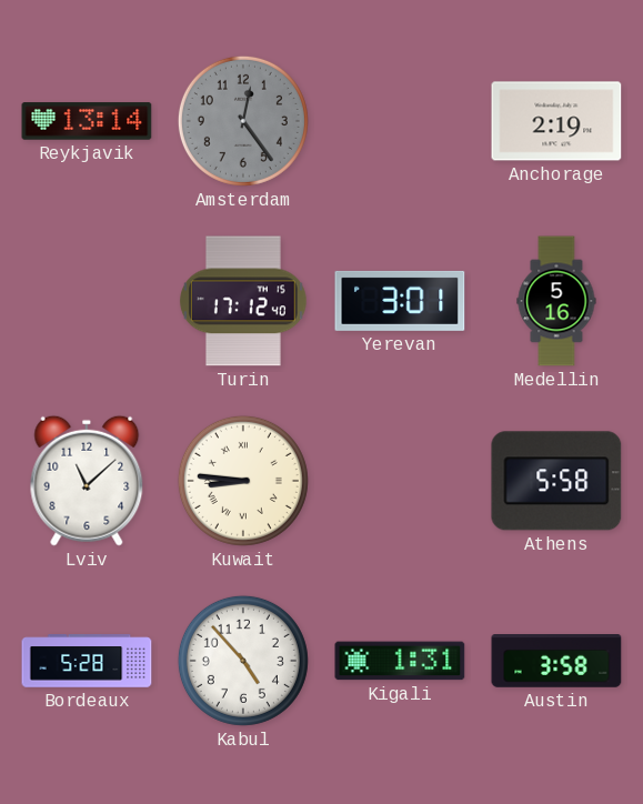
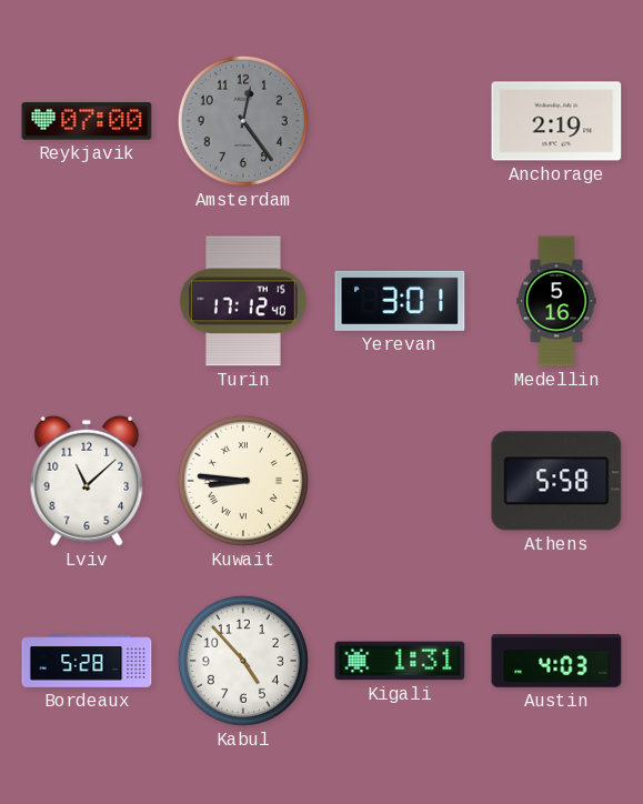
Reykjavik: 13:14 -> 07:00 (87, 121)
Austin: 3:58 -> 4:03 (556, 662)
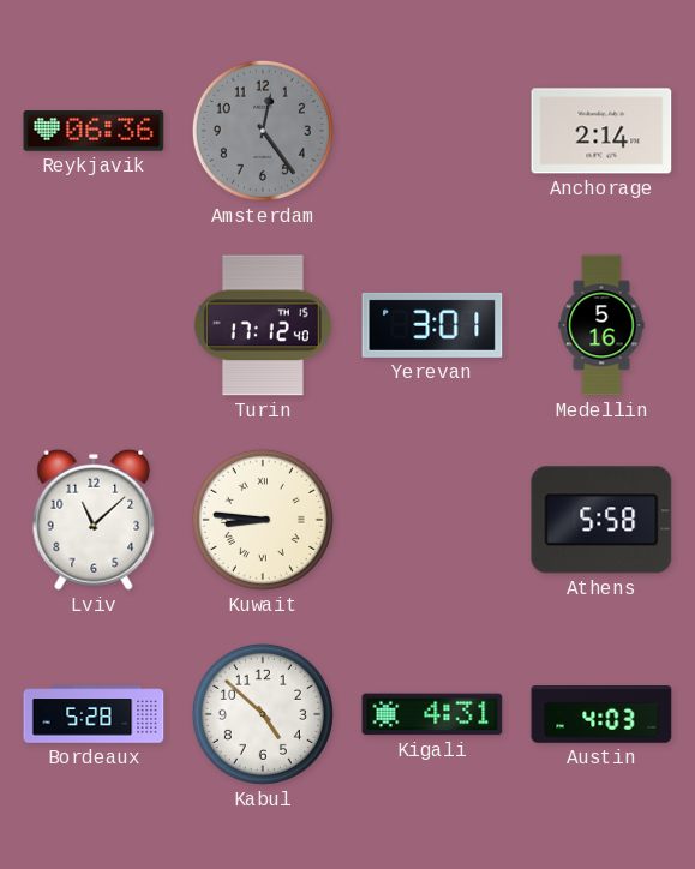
Reykjavik: 07:00 -> 06:36 (94, 131)
Anchorage: 2:19 -> 2:14 (601, 131)
Kabul: 4:53 -> 4:52 (263, 714)
Kigali: 1:31 -> 4:31 (432, 714)
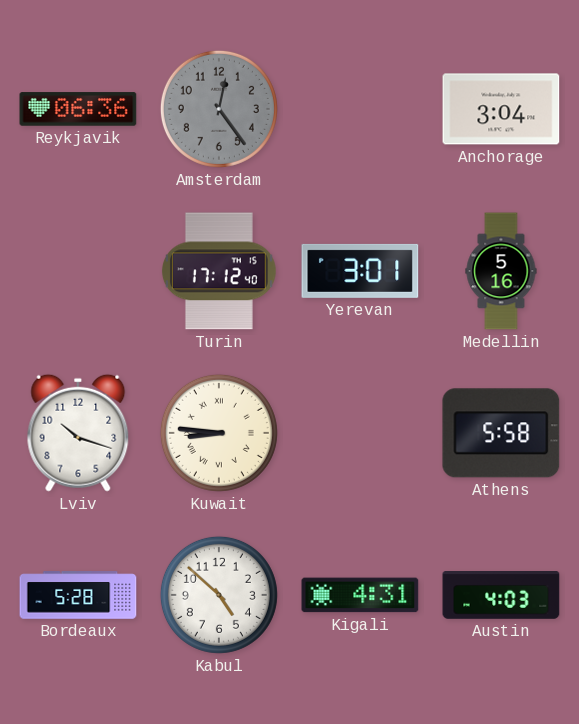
Anchorage: 2:14 -> 3:04 (501, 109)
Lviv: 11:08 -> 10:18 (78, 433)
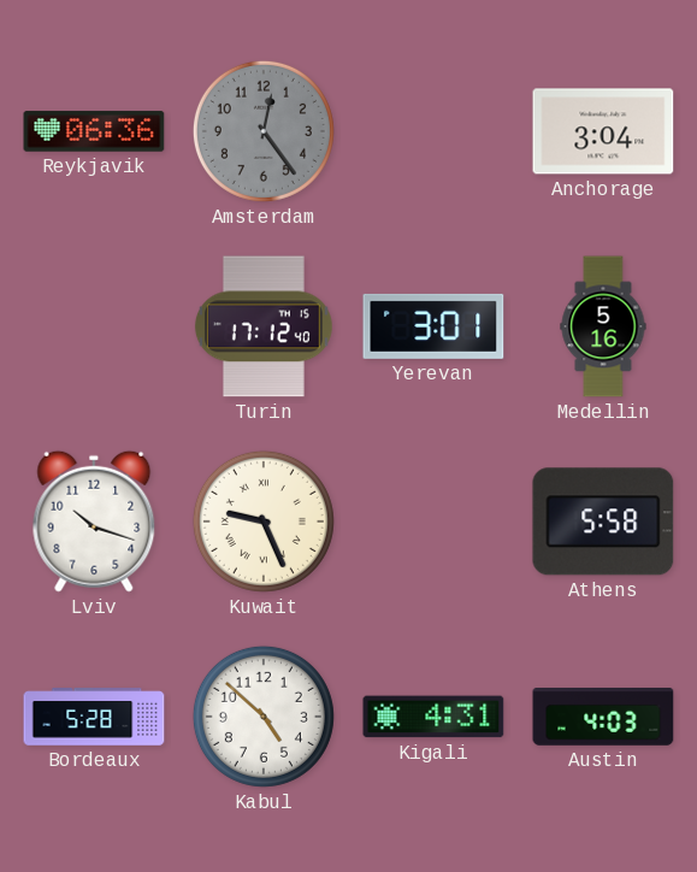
Kuwait: 8:46 -> 9:26 (264, 522)
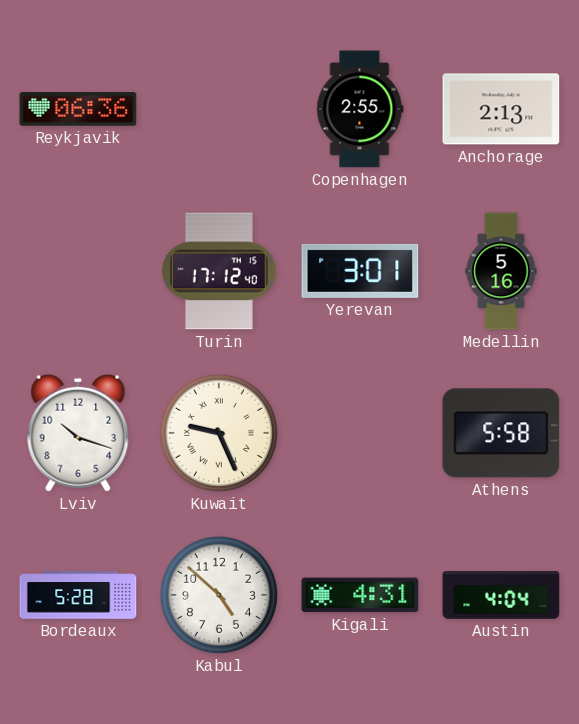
Amsterdam: 12:24 -> none (264, 131)
Copenhagen: none -> 2:55 (360, 109)
Anchorage: 3:04 -> 2:13 (501, 109)
Austin: 4:03 -> 4:04 (501, 596)
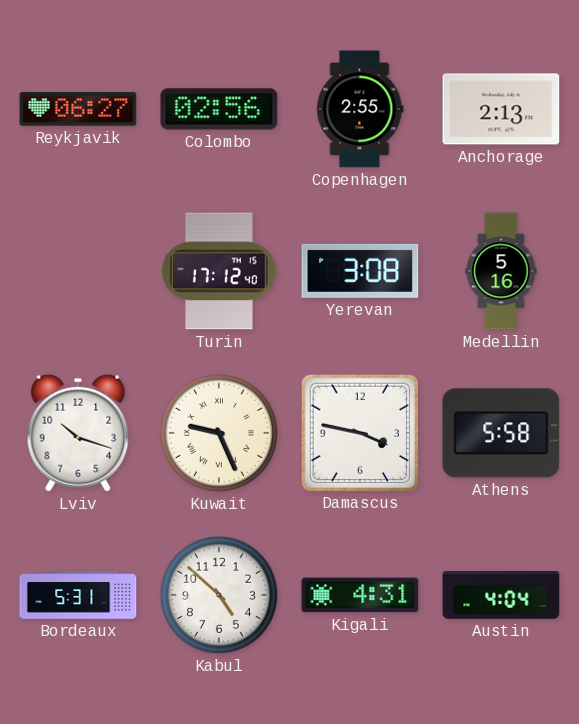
Reykjavik: 06:36 -> 06:27 (78, 109)
Colombo: none -> 02:56 (219, 109)
Yerevan: 3:01 -> 3:08 (360, 271)
Damascus: none -> 3:47 (359, 432)
Bordeaux: 5:28 -> 5:31 (78, 595)
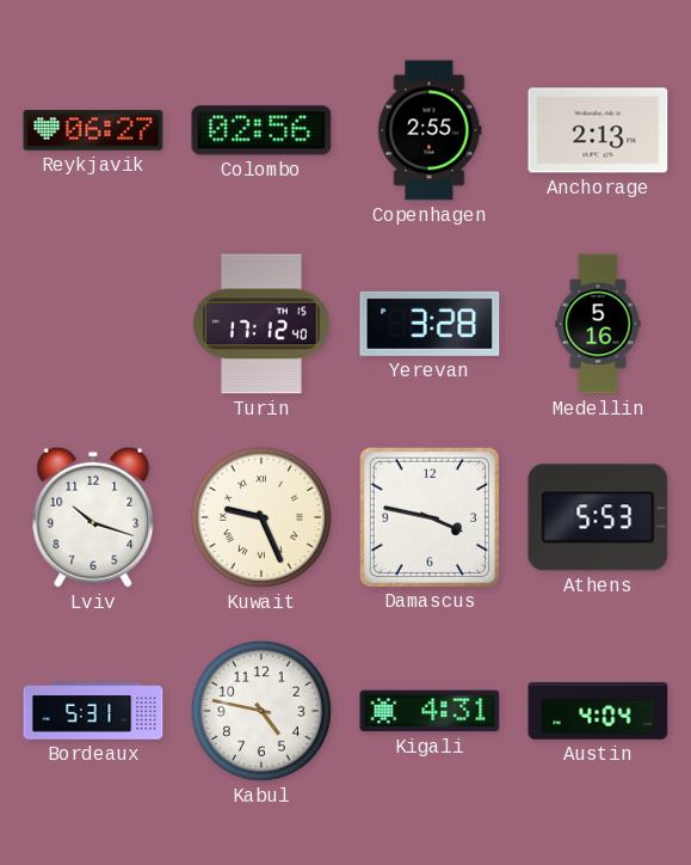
Yerevan: 3:08 -> 3:28 (430, 324)
Athens: 5:58 -> 5:53 (598, 517)
Kabul: 4:52 -> 4:47 (261, 711)
